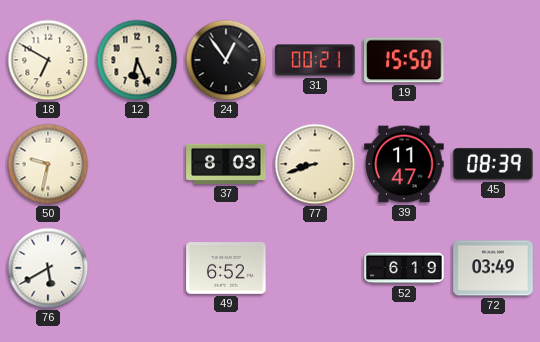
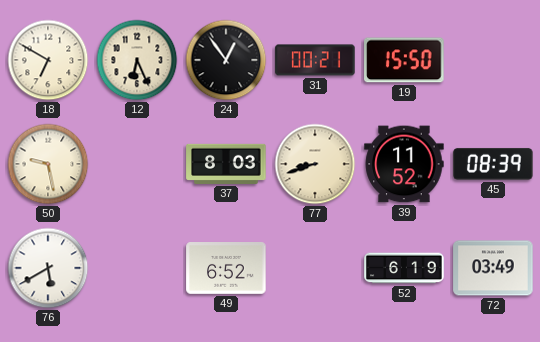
50: 9:32 -> 9:28 (48, 164)
39: 11:47 -> 11:52 (404, 164)
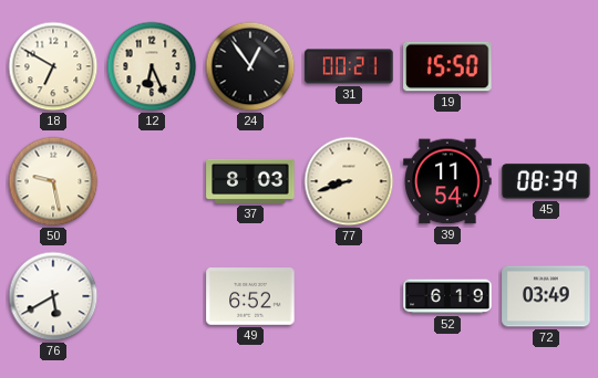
39: 11:52 -> 11:54 (447, 181)
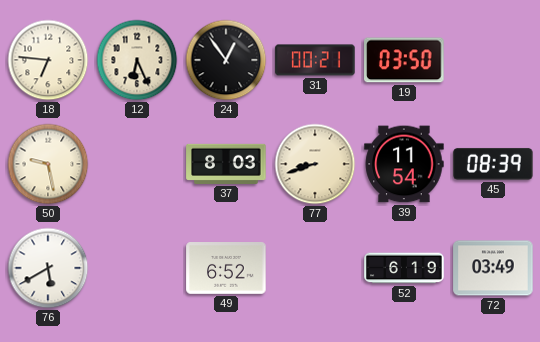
18: 6:50 -> 6:46 (48, 60)
19: 15:50 -> 03:50 (404, 60)
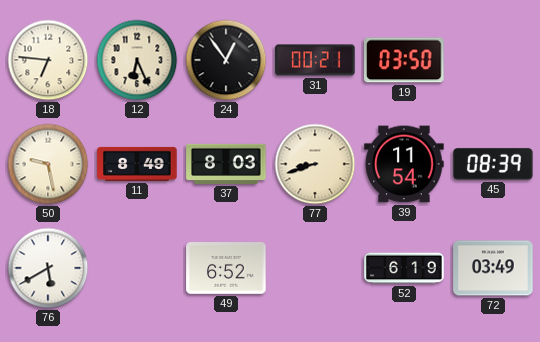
11: none -> 8:49 (137, 164)
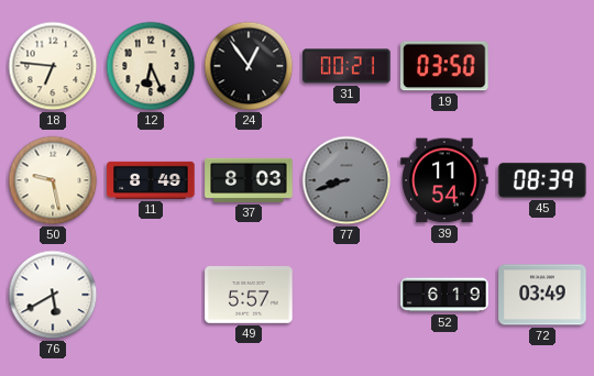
77 dial: cream -> grey (346, 180)
49: 6:52 -> 5:57 (249, 296)
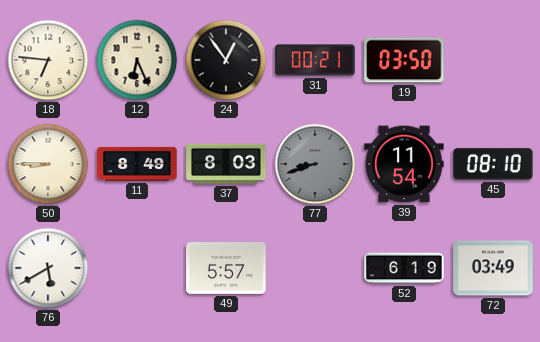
50: 9:28 -> 8:45 (48, 164)
45: 08:39 -> 08:10 (493, 164)
